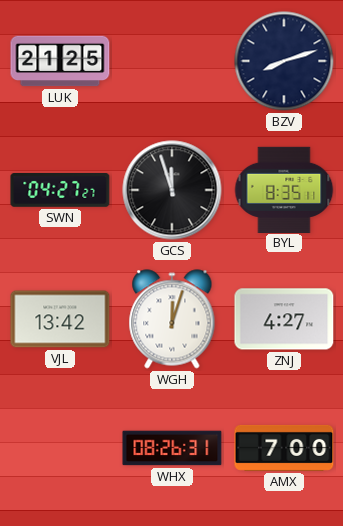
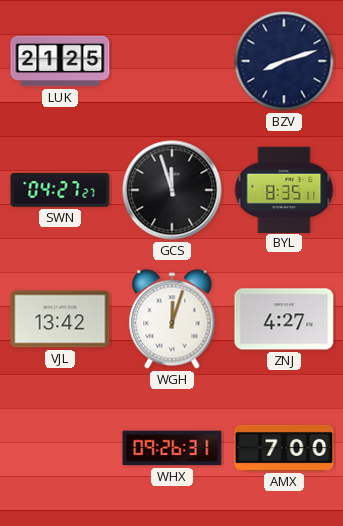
WHX: 08:26 -> 09:26 (172, 448)
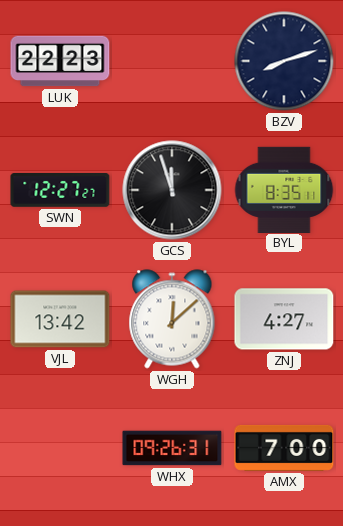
LUK: 21:25 -> 22:23 (60, 61)
SWN: 04:27 -> 12:27 (60, 191)
WGH: 12:03 -> 12:08 (172, 319)
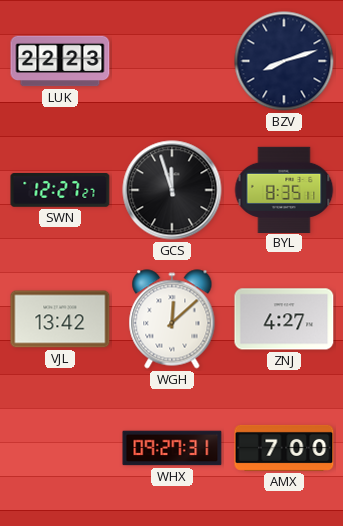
WHX: 09:26 -> 09:27 (172, 448)
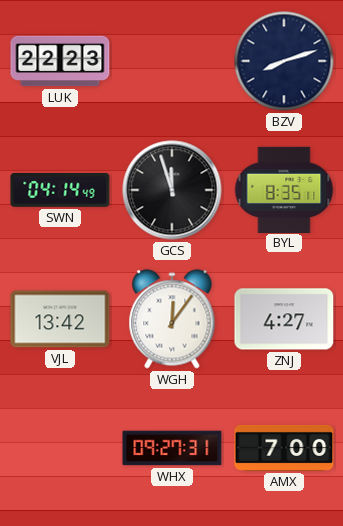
SWN: 12:27 -> 04:14 (60, 191)
WGH: 12:08 -> 12:06 (172, 319)
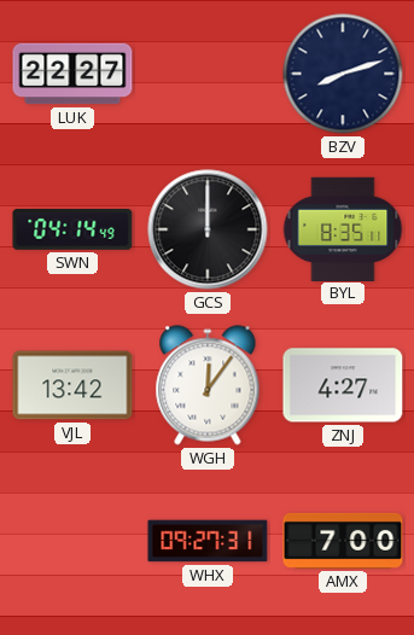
LUK: 22:23 -> 22:27 (72, 74)
GCS: 11:57 -> 12:00 (208, 229)
